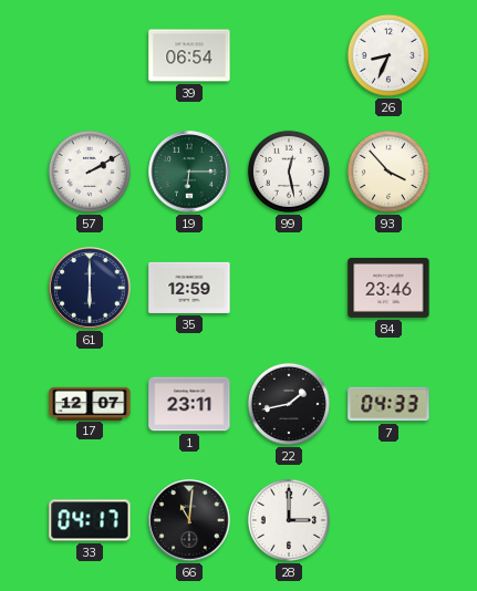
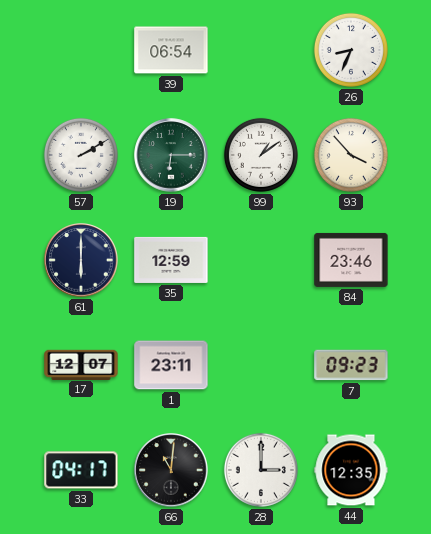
99: 12:28 -> 1:09 (261, 155)
22: 1:43 -> none (289, 404)
7: 04:33 -> 09:23 (351, 365)
44: none -> 12:35 (351, 470)
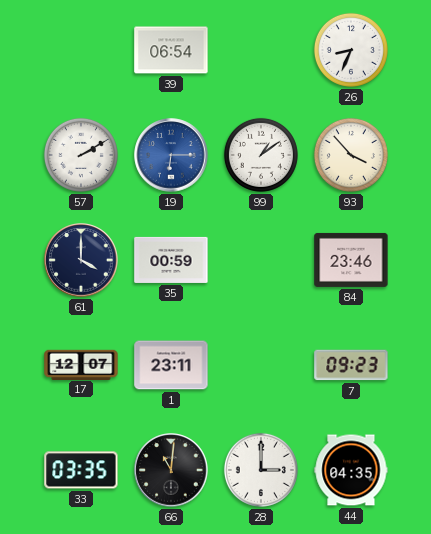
19 dial: green -> blue (171, 155)
61: 6:00 -> 4:00 (81, 260)
35: 12:59 -> 00:59 (171, 260)
33: 04:17 -> 03:35 (81, 470)
44: 12:35 -> 04:35 (351, 470)
